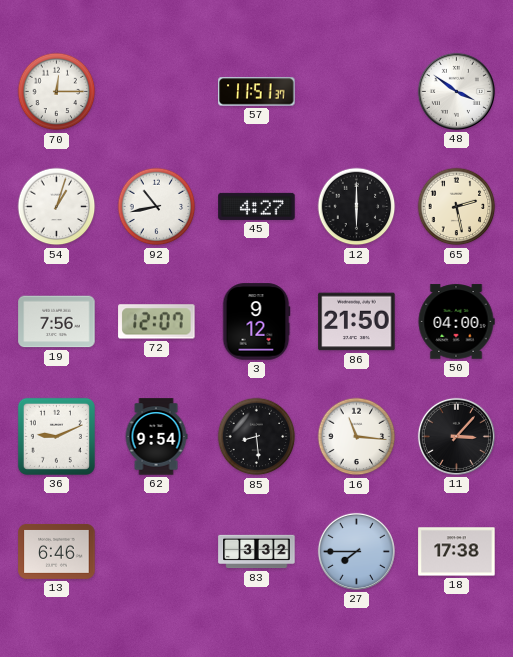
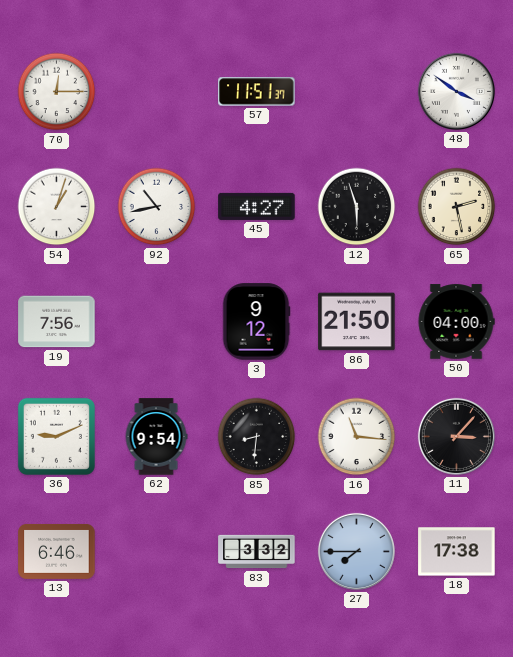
12: 6:00 -> 5:57 (357, 207)
72: 12:07 -> none (157, 322)
85: 8:29 -> 8:31 (257, 437)
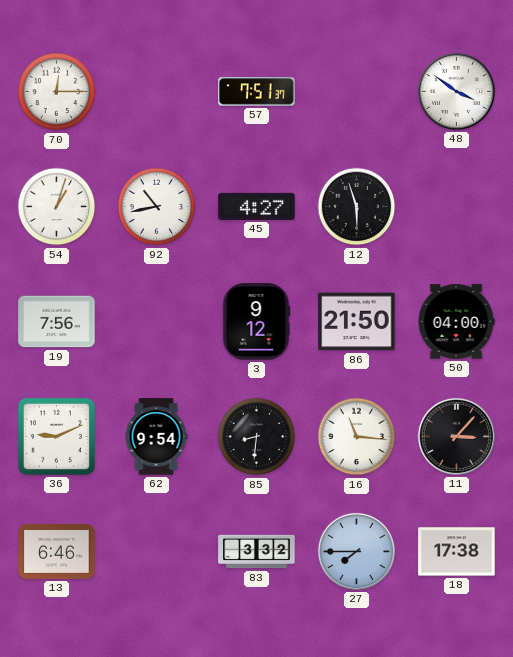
57: 11:51 -> 7:51 (257, 92)
65: 2:28 -> none (457, 207)
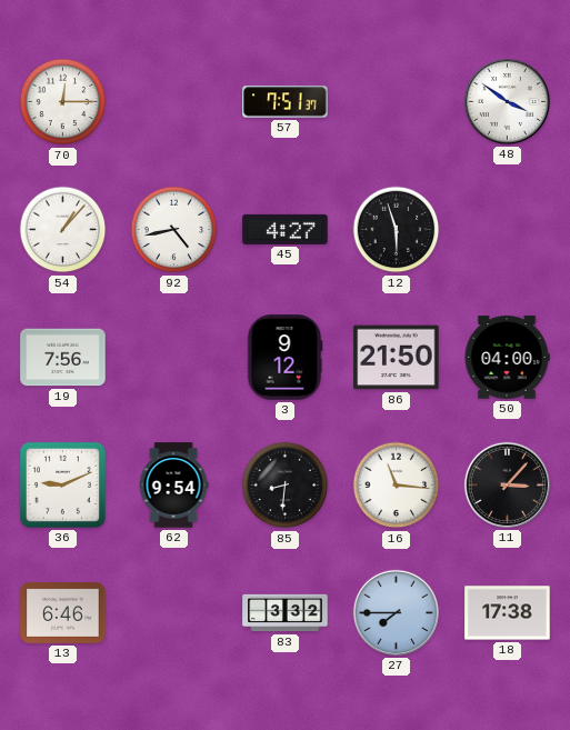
54: 1:03 -> 1:07 (63, 230)
92: 10:43 -> 4:43 (174, 230)
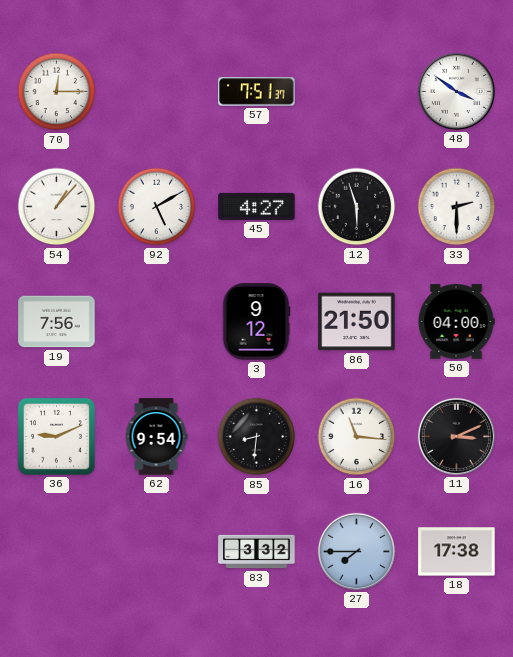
92: 4:43 -> 5:10 (157, 207)
33: none -> 2:30 (457, 207)
11: 3:07 -> 3:11 (456, 436)
13: 6:46 -> none (63, 612)
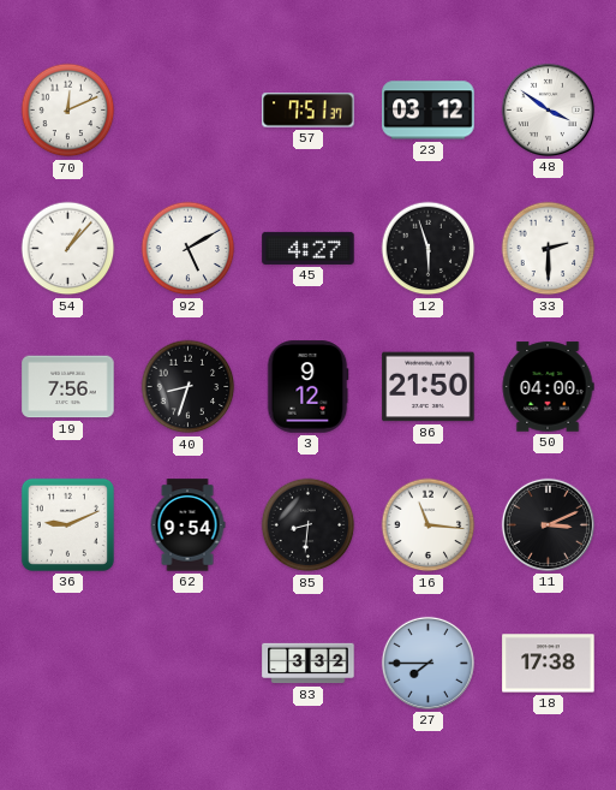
70: 12:15 -> 12:11 (68, 111)
23: none -> 03:12 (429, 111)
40: none -> 8:33 (189, 387)
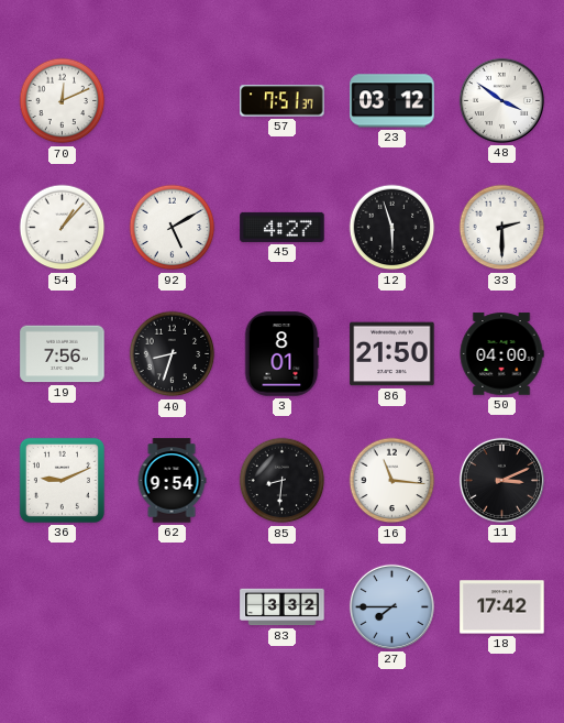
3: 9:12 -> 8:01 (281, 354)
18: 17:38 -> 17:42 (502, 607)
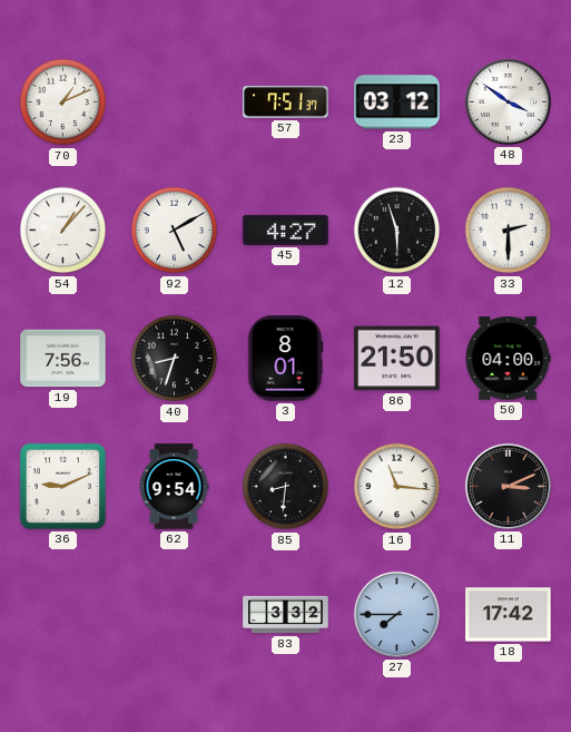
70: 12:11 -> 1:11 (63, 103)
